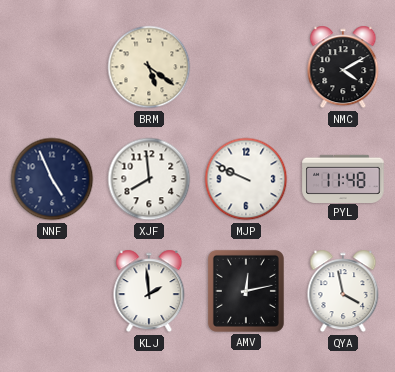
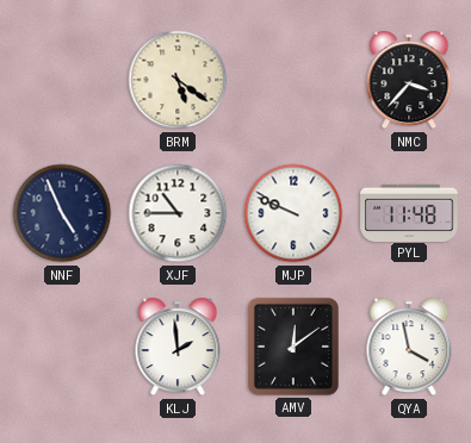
NMC: 4:10 -> 3:37 (409, 80)
XJF: 7:59 -> 10:45 (178, 213)
AMV: 12:13 -> 12:09 (293, 347)
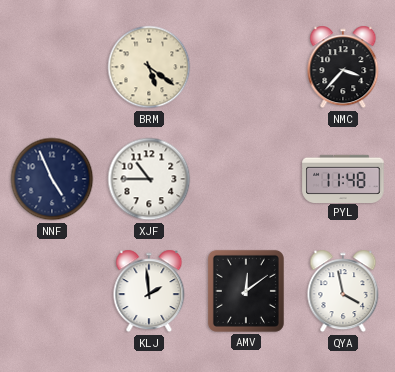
MJP: 9:49 -> none (293, 213)
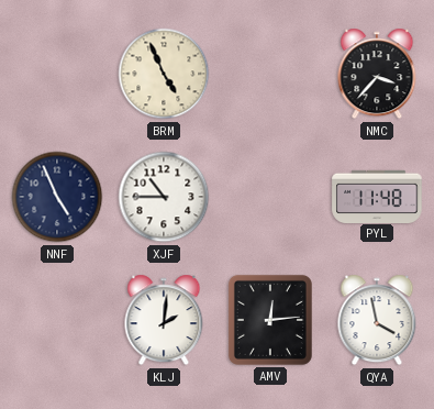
BRM: 5:21 -> 4:56 (164, 74)
KLJ: 1:59 -> 2:01 (164, 320)
AMV: 12:09 -> 12:14 (270, 320)
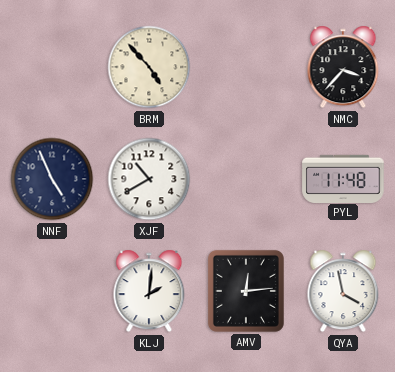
BRM: 4:56 -> 4:53 (149, 67)
XJF: 10:45 -> 10:40 (149, 179)
